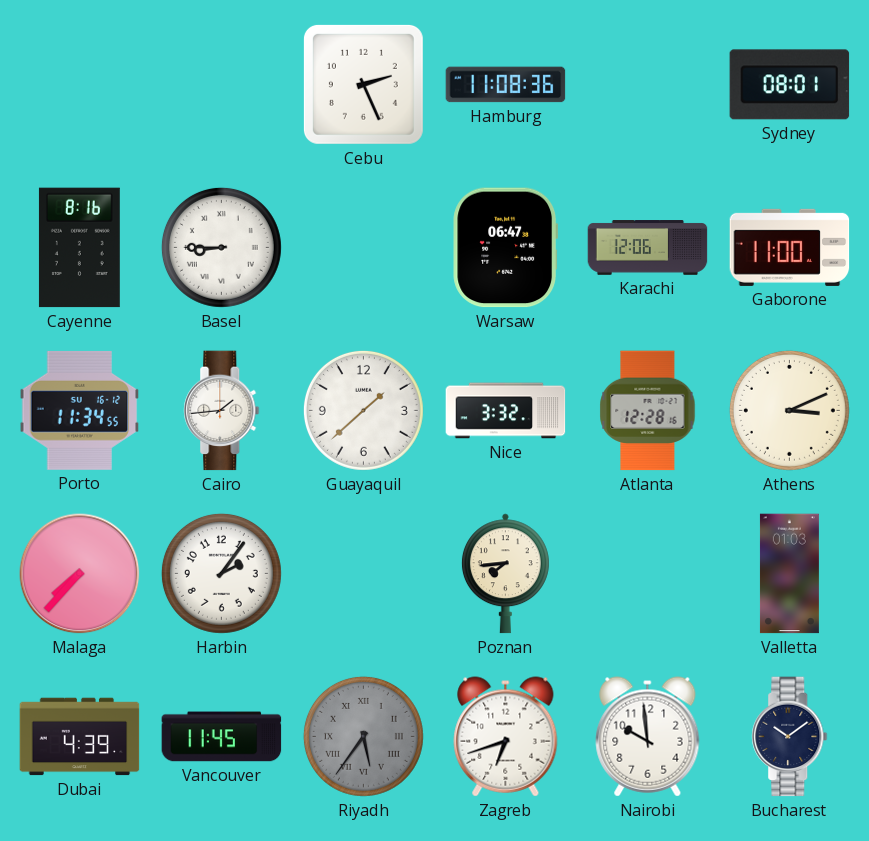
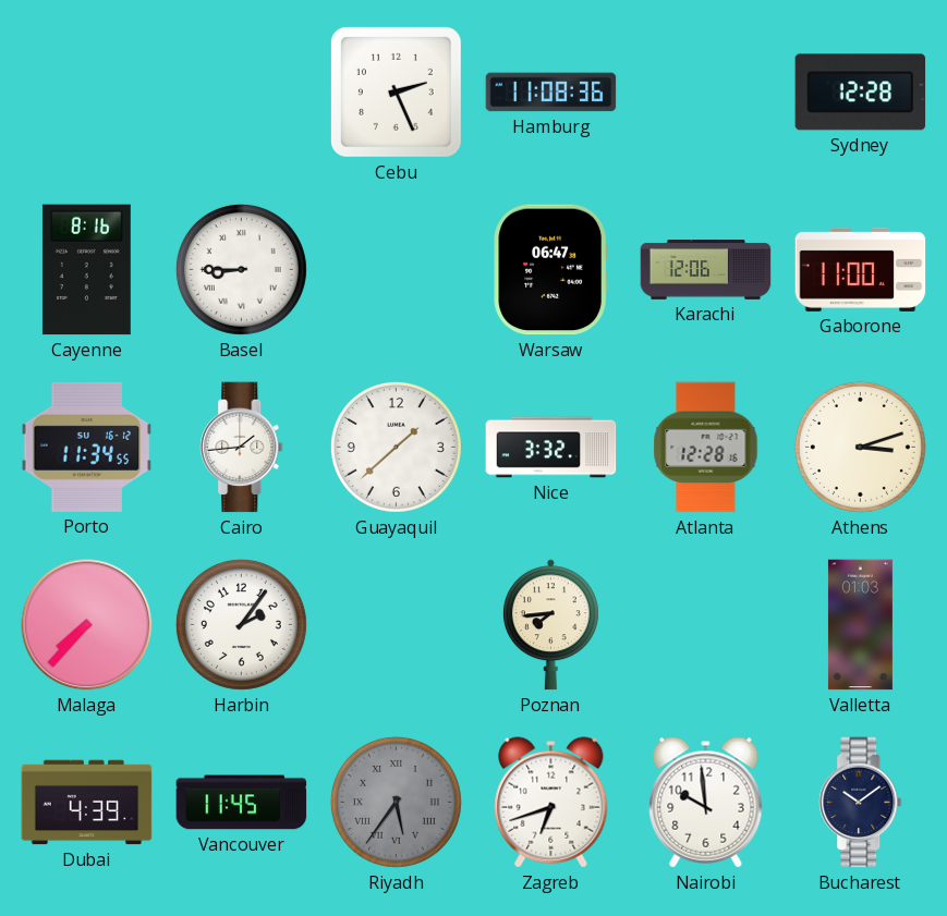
Sydney: 08:01 -> 12:28 (861, 93)
Athens: 3:11 -> 3:12 (860, 447)
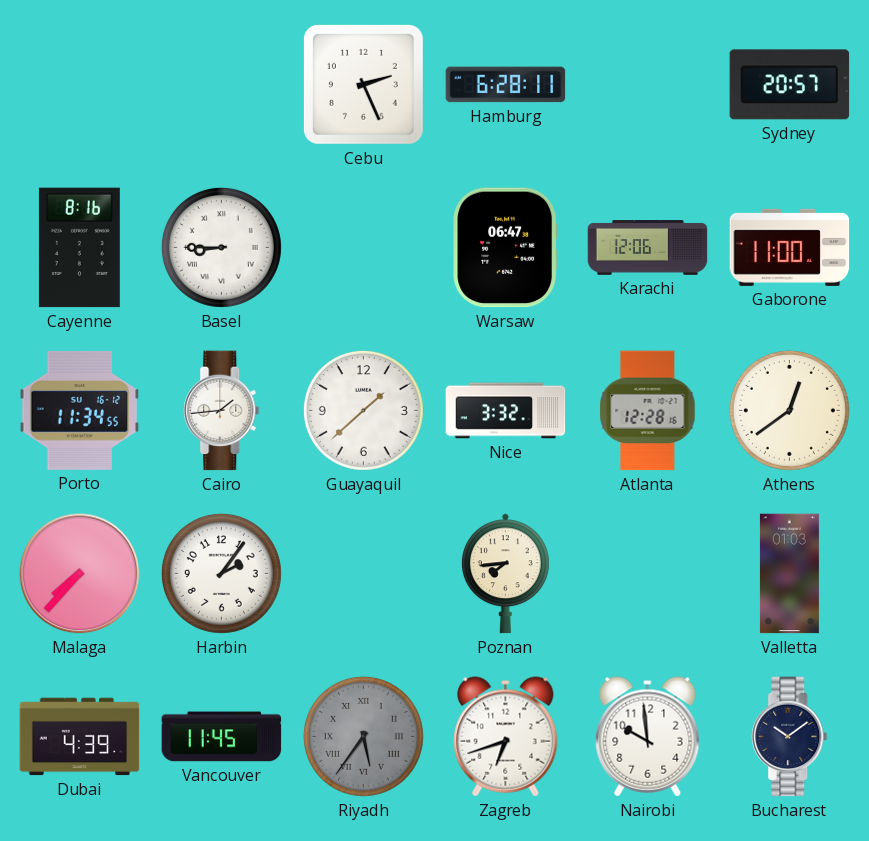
Hamburg: 11:08 -> 6:28 (506, 85)
Sydney: 12:28 -> 20:57 (790, 85)
Athens: 3:12 -> 12:39 (789, 410)
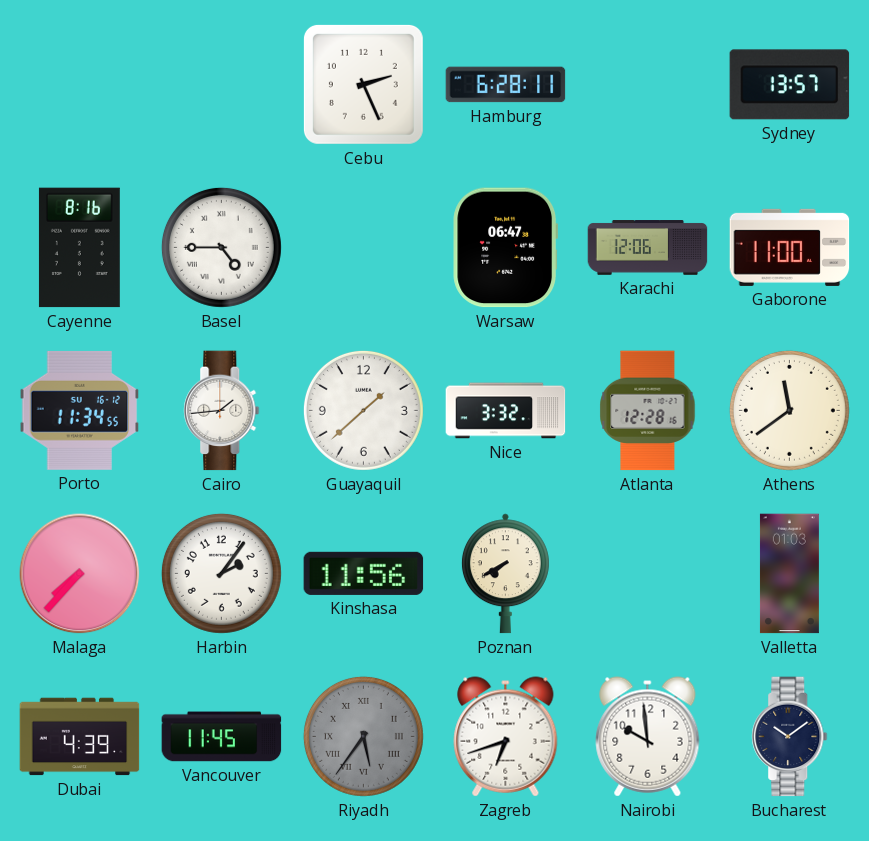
Sydney: 20:57 -> 13:57 (790, 85)
Basel: 8:45 -> 4:45 (221, 247)
Athens: 12:39 -> 11:39 (789, 410)
Kinshasa: none -> 11:56 (364, 573)
Poznan: 7:44 -> 7:40 (505, 574)
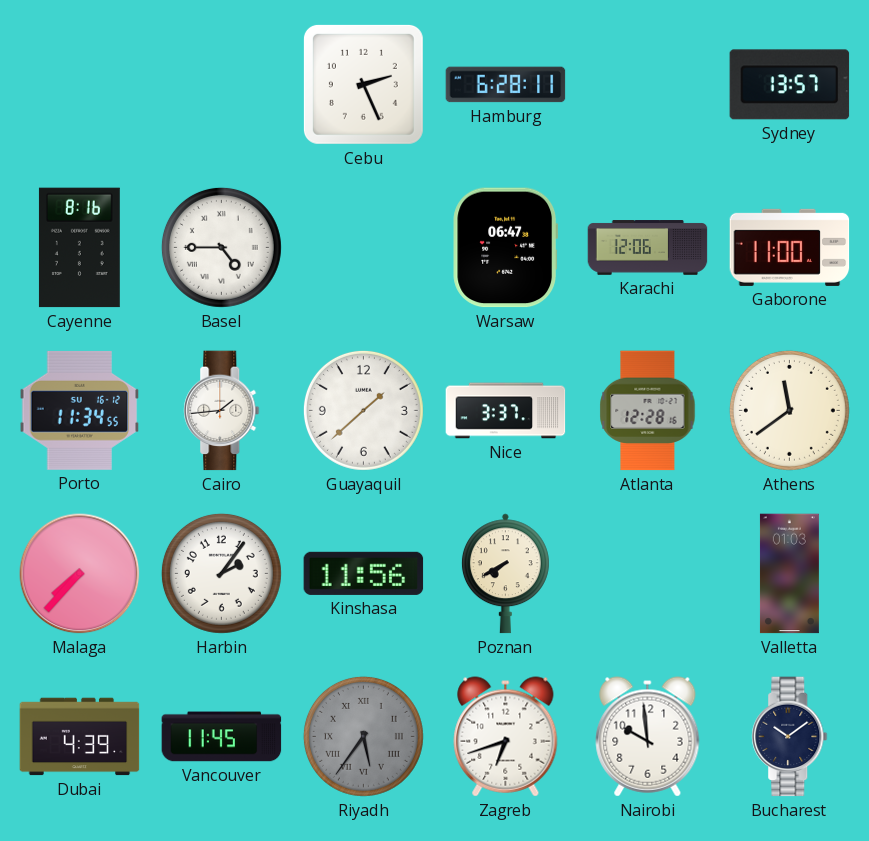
Nice: 3:32 -> 3:37 (506, 411)
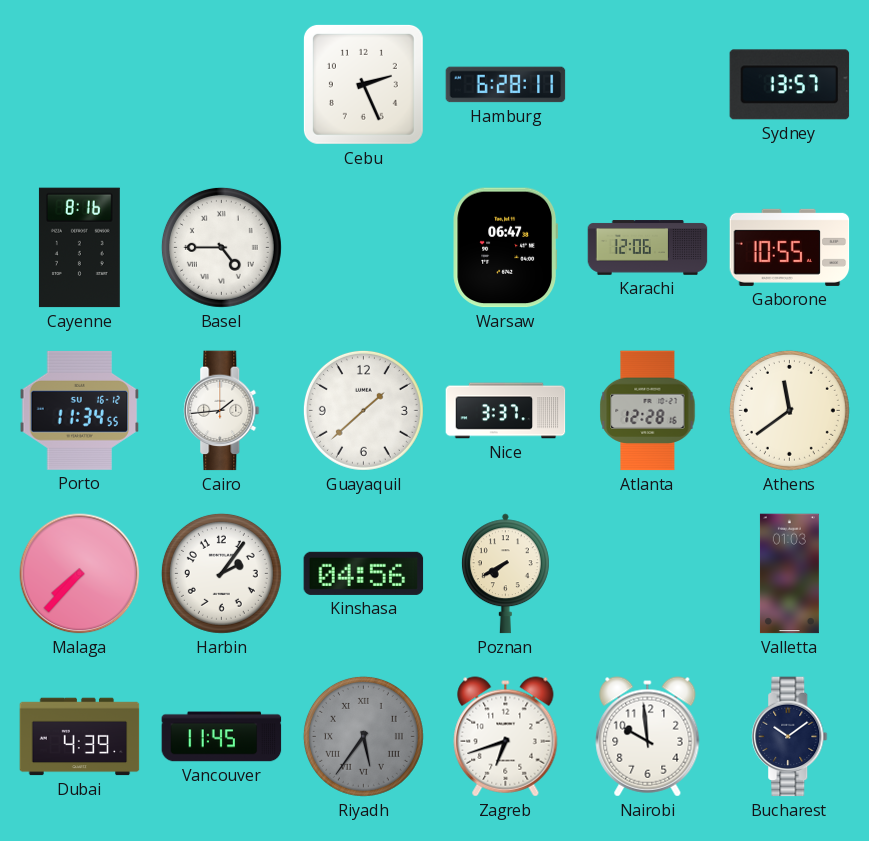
Gaborone: 11:00 -> 10:55 (790, 247)
Kinshasa: 11:56 -> 04:56 (364, 573)
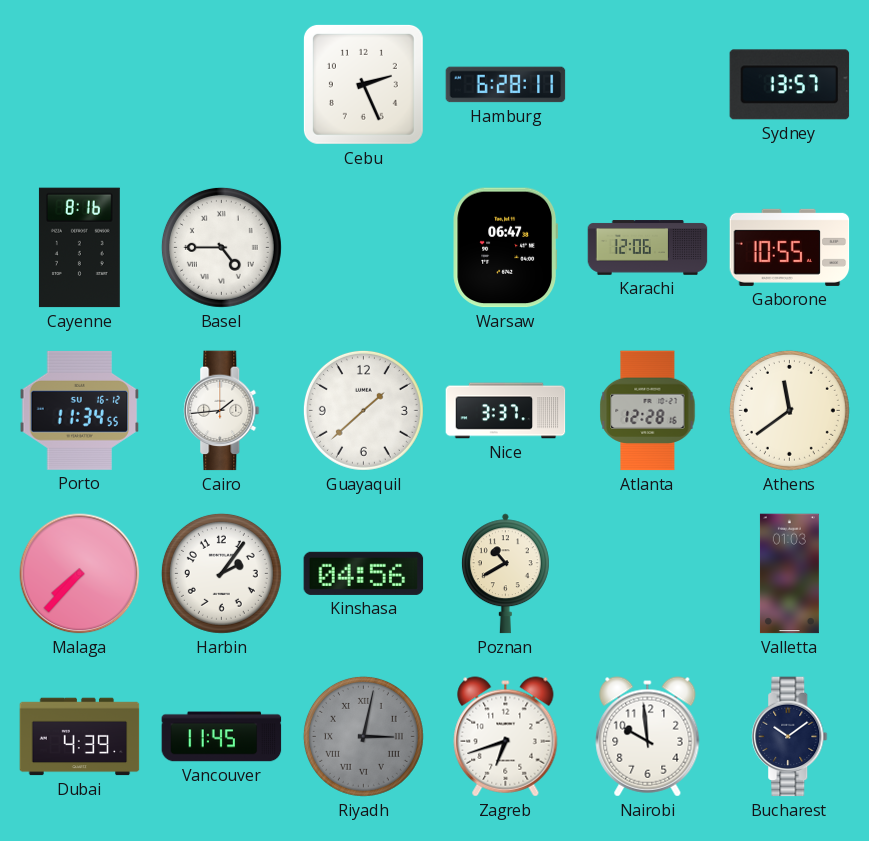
Poznan: 7:40 -> 10:40 (505, 574)
Riyadh: 5:36 -> 3:02 (363, 736)
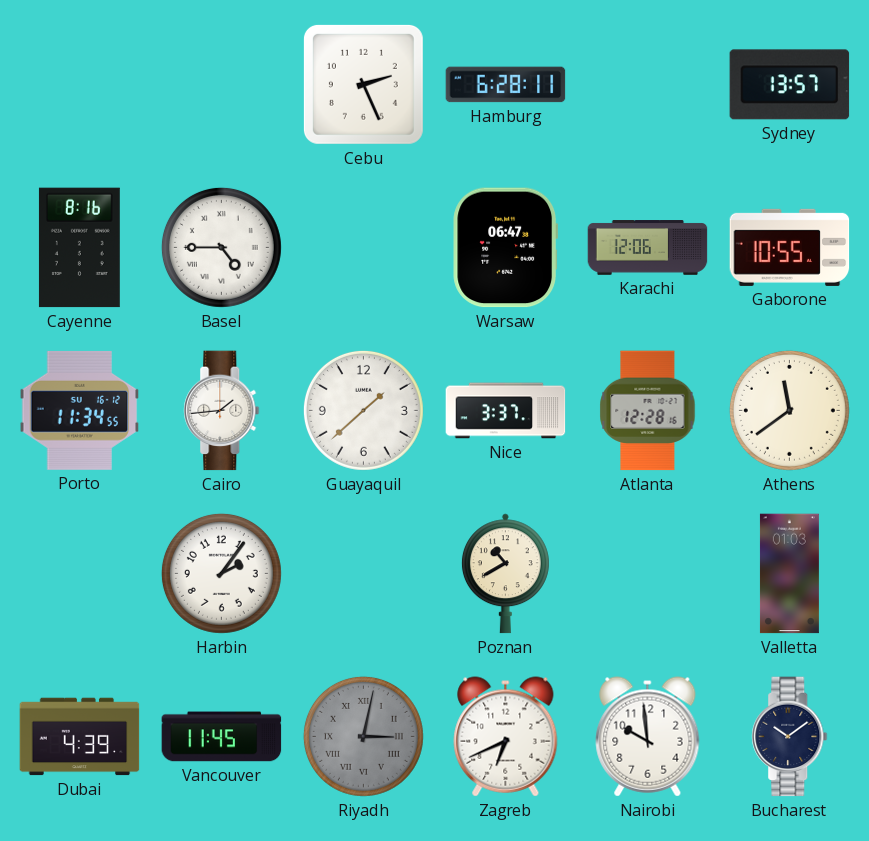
Malaga: 7:37 -> none (80, 574)
Kinshasa: 04:56 -> none (364, 573)
Zagreb: 6:42 -> 6:41 (506, 737)
